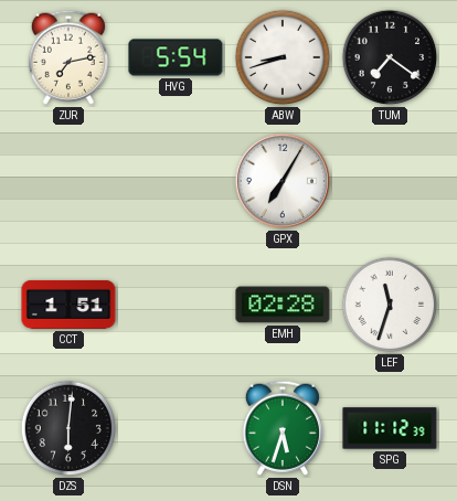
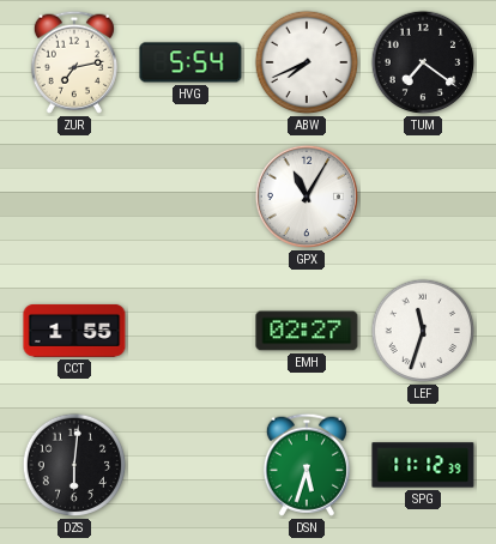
ABW: 8:42 -> 7:41 (307, 62)
GPX: 7:05 -> 11:05 (307, 197)
CCT: 1:51 -> 1:55 (74, 331)
EMH: 02:28 -> 02:27 (307, 331)
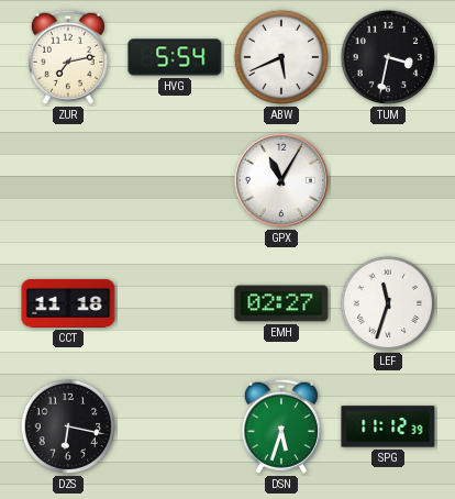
ABW: 7:41 -> 5:41 (281, 57)
TUM: 7:21 -> 3:32 (388, 57)
CCT: 1:55 -> 11:18 (68, 303)
DZS: 6:01 -> 6:17 (68, 426)
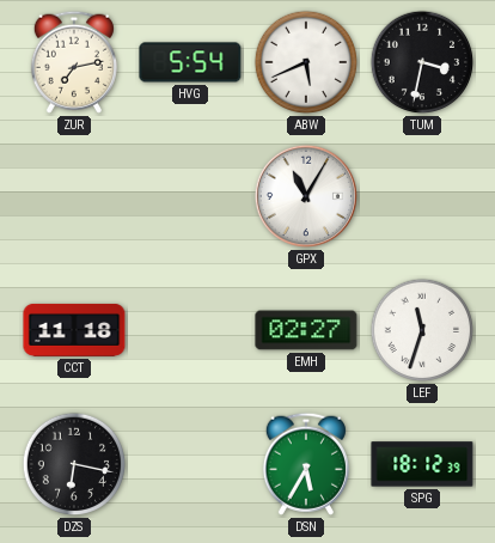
DSN: 5:33 -> 5:35 (306, 464)
SPG: 11:12 -> 18:12 (422, 464)
